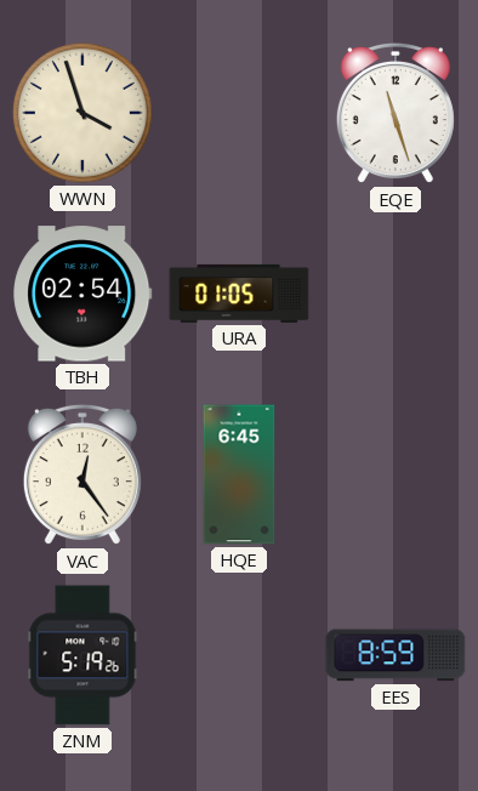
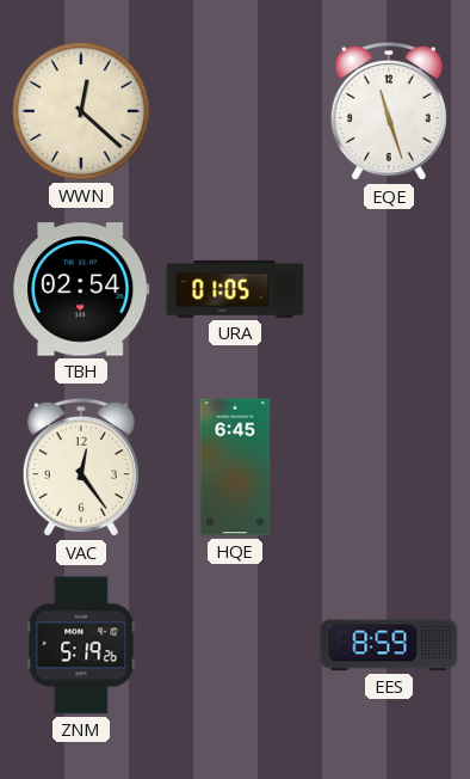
WWN: 3:57 -> 12:22 (81, 111)
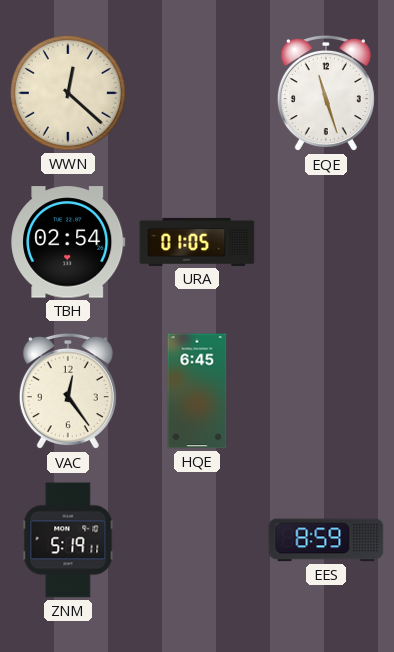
ZNM: 5:19:26 -> 5:19:11 (68, 540)
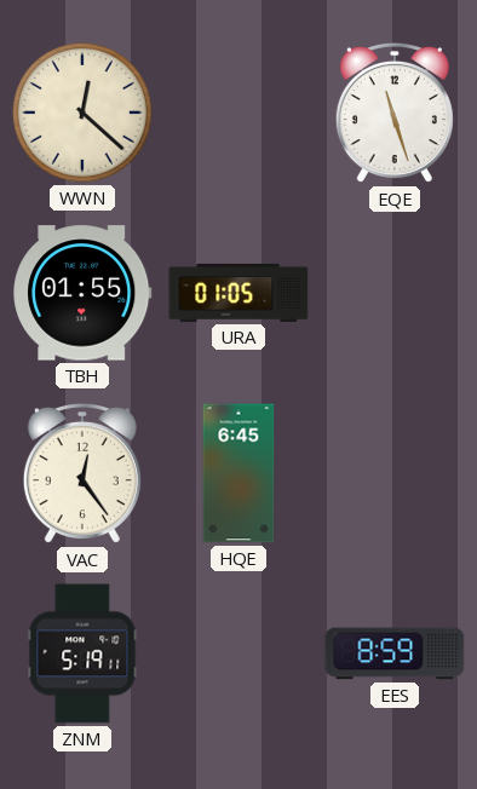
TBH: 02:54 -> 01:55 (82, 293)
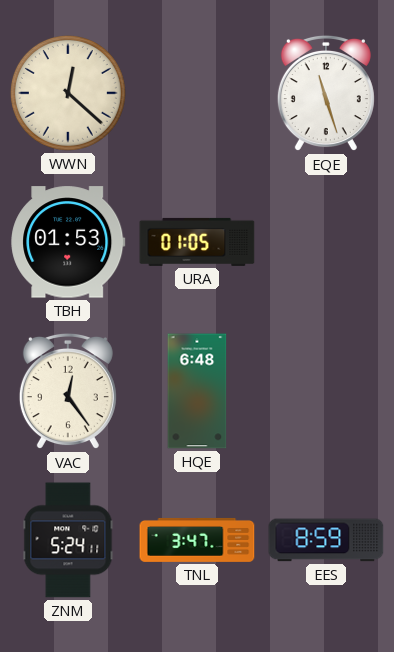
TBH: 01:55 -> 01:53 (68, 242)
HQE: 6:45 -> 6:48 (197, 391)
ZNM: 5:19 -> 5:24 (68, 540)
TNL: none -> 3:47 (197, 540)
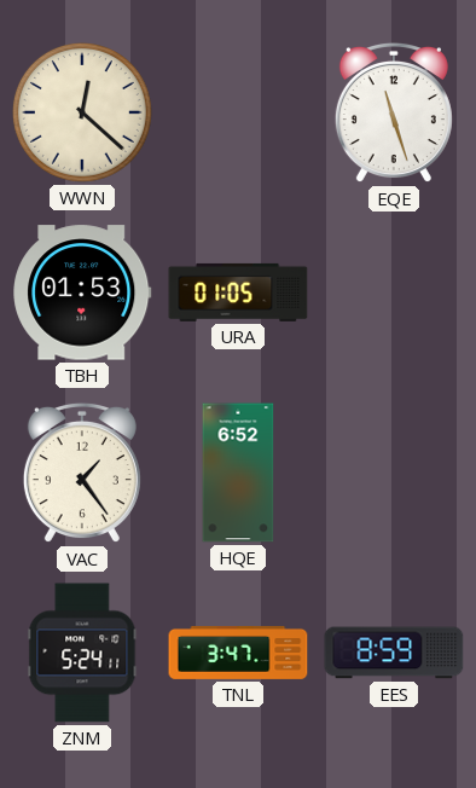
VAC: 12:24 -> 1:24 (82, 473)
HQE: 6:48 -> 6:52 (238, 473)
